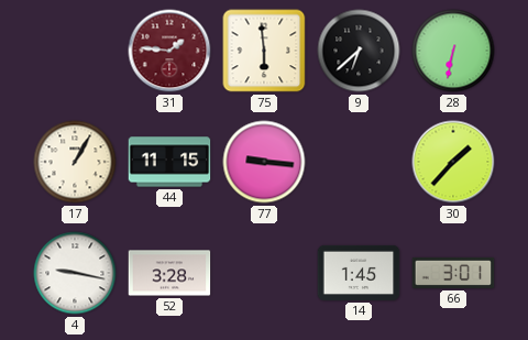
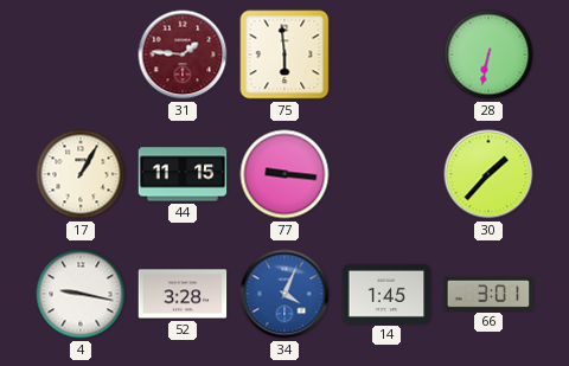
9: 6:38 -> none (359, 51)
34: none -> 4:04 (284, 294)
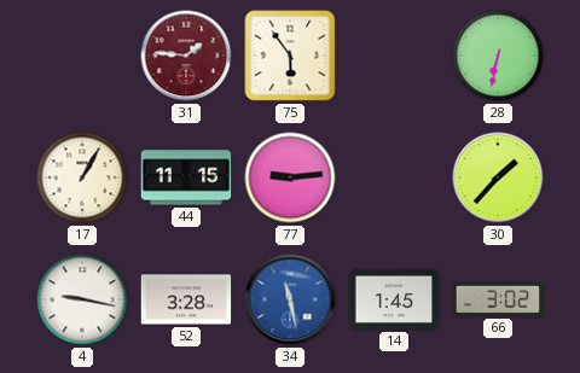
75: 5:59 -> 5:54 (290, 56)
77: 9:16 -> 9:14 (290, 177)
34: 4:04 -> 11:28 (290, 299)
66: 3:01 -> 3:02 (498, 299)
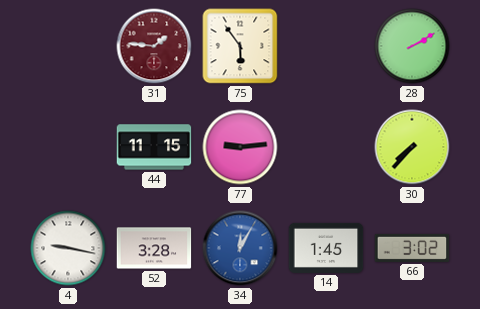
28: 6:32 -> 2:10 (412, 46)
17: 1:05 -> none (82, 177)
30: 1:37 -> 7:37 (412, 147)
34: 11:28 -> 12:05 (240, 248)
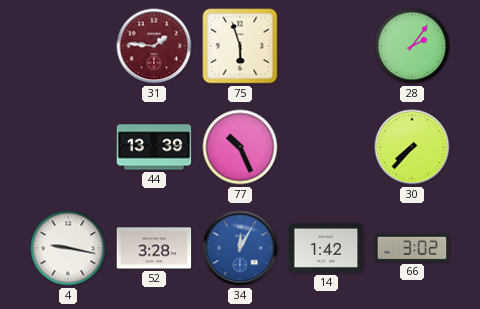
75: 5:54 -> 5:57 (240, 46)
28: 2:10 -> 2:06 (412, 46)
44: 11:15 -> 13:39 (154, 147)
77: 9:14 -> 10:26 (240, 147)
14: 1:45 -> 1:42 (326, 248)
